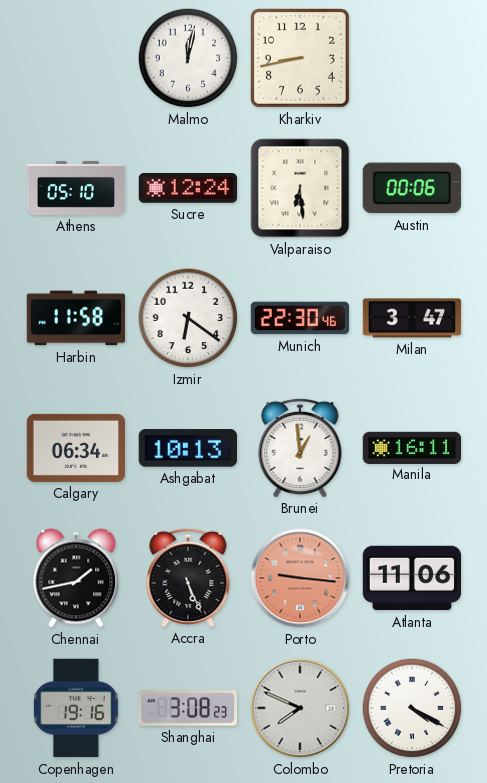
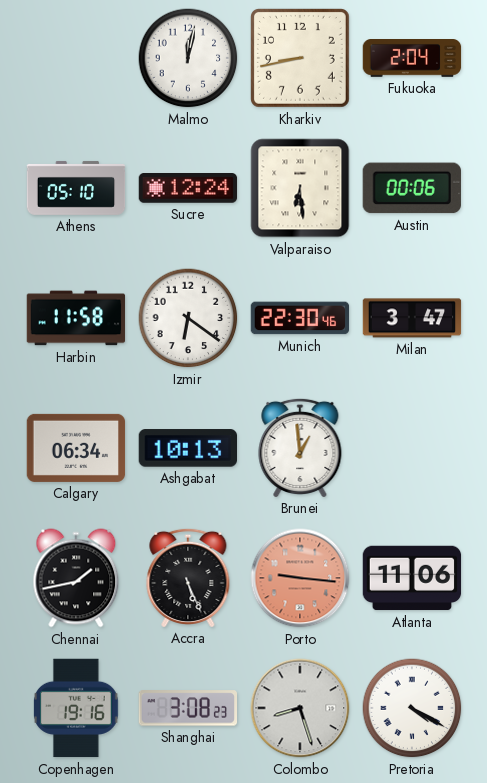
Fukuoka: none -> 2:04 (412, 59)
Manila: 16:11 -> none (412, 447)
Colombo: 7:49 -> 8:27 (300, 708)
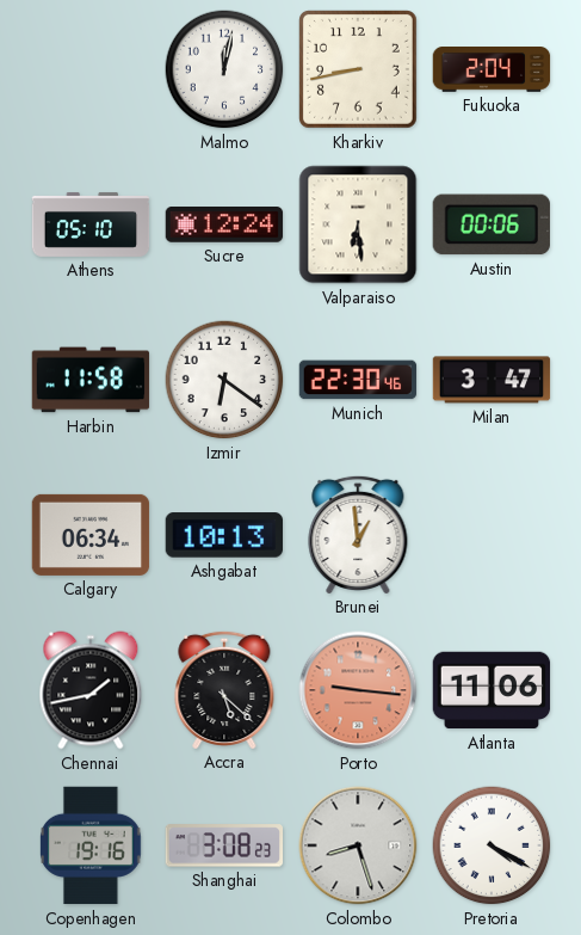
Accra: 5:26 -> 5:22 (224, 689)
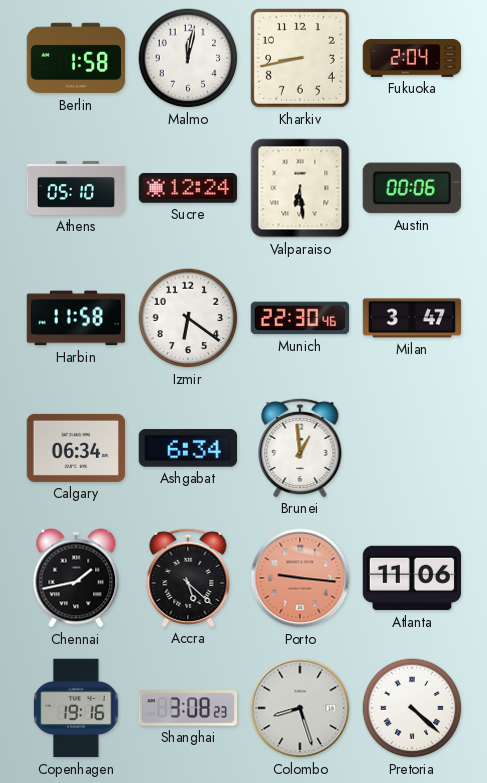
Berlin: none -> 1:58 (76, 58)
Ashgabat: 10:13 -> 6:34 (187, 448)
Pretoria: 4:20 -> 4:22 (412, 708)
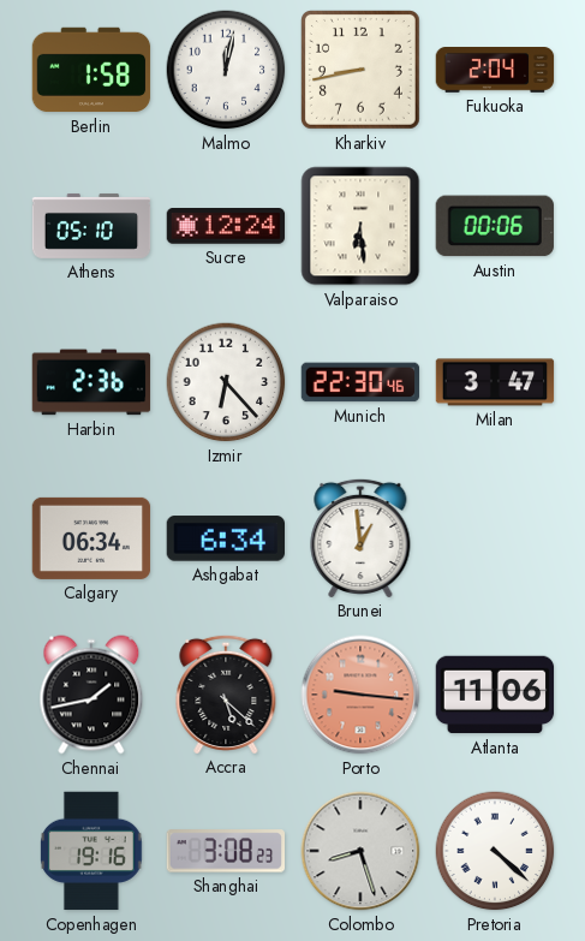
Harbin: 11:58 -> 2:36 (91, 382)
Izmir: 6:21 -> 6:23 (226, 382)
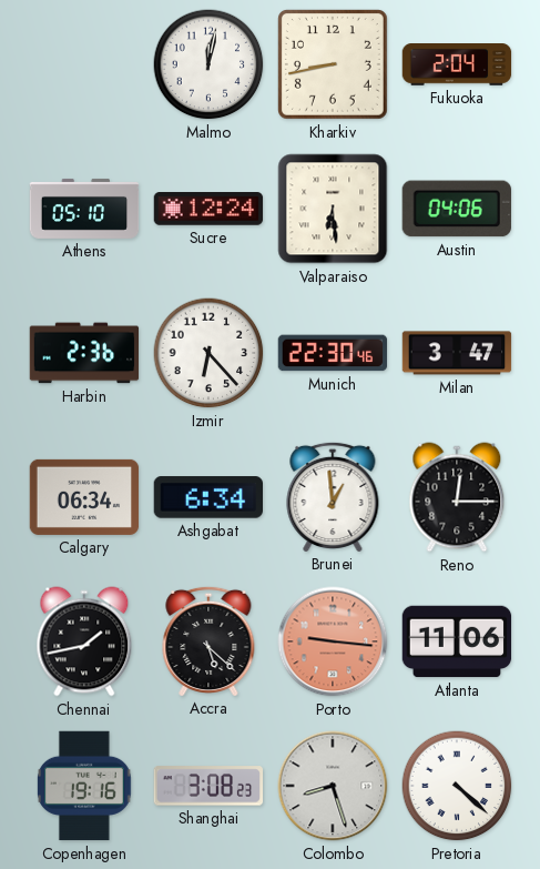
Berlin: 1:58 -> none (91, 70)
Austin: 00:06 -> 04:06 (457, 209)
Reno: none -> 12:15 (457, 497)
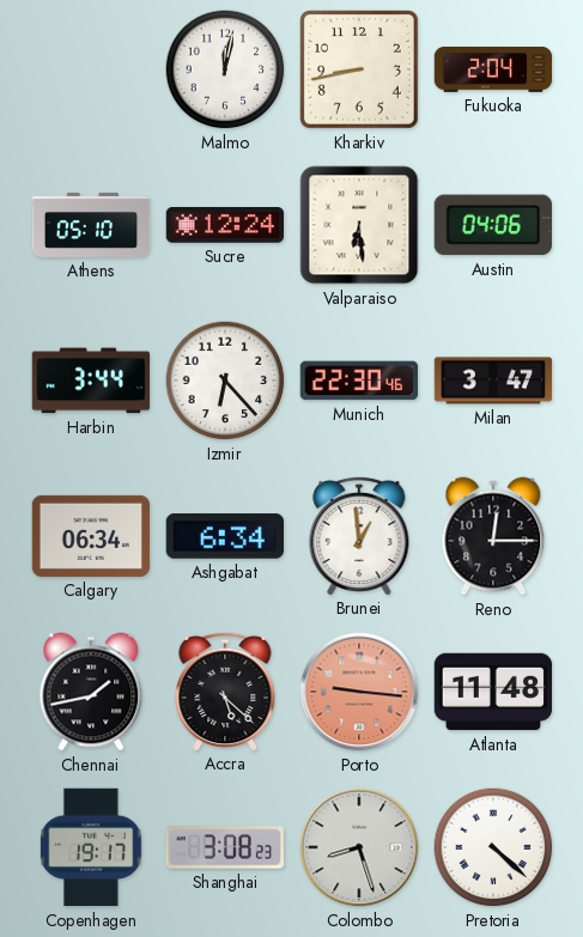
Harbin: 2:36 -> 3:44 (91, 381)
Atlanta: 11:06 -> 11:48 (493, 692)
Copenhagen: 19:16 -> 19:17 (92, 847)
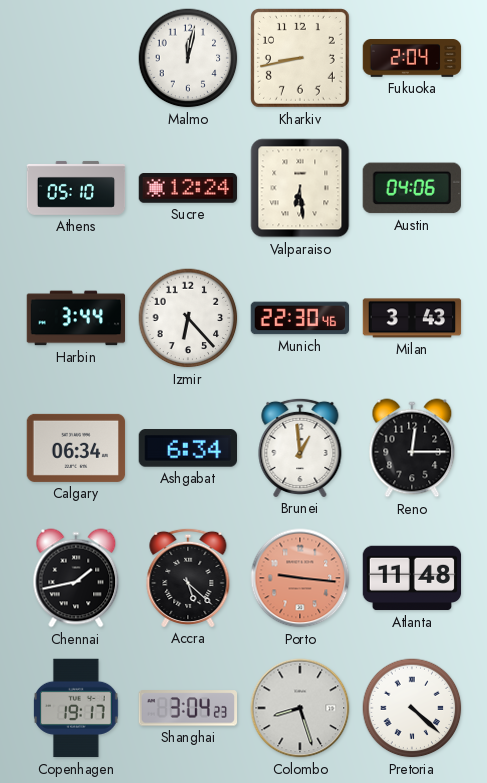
Milan: 3:47 -> 3:43 (412, 318)
Shanghai: 3:08 -> 3:04 (188, 708)
